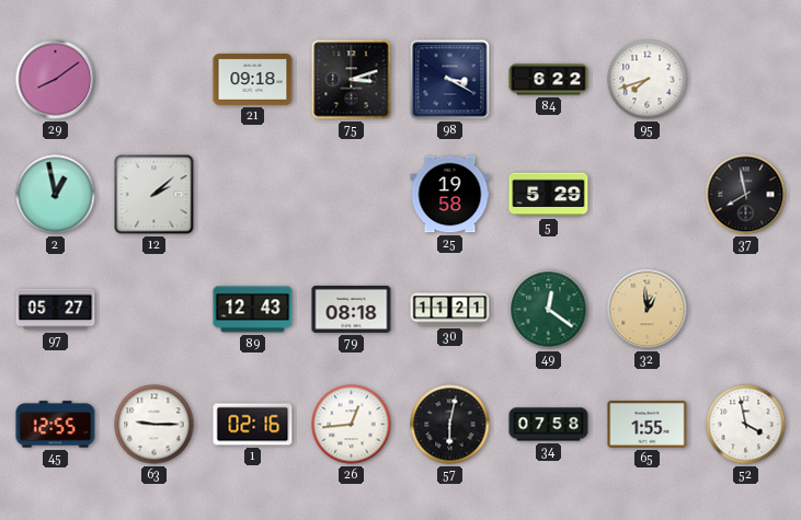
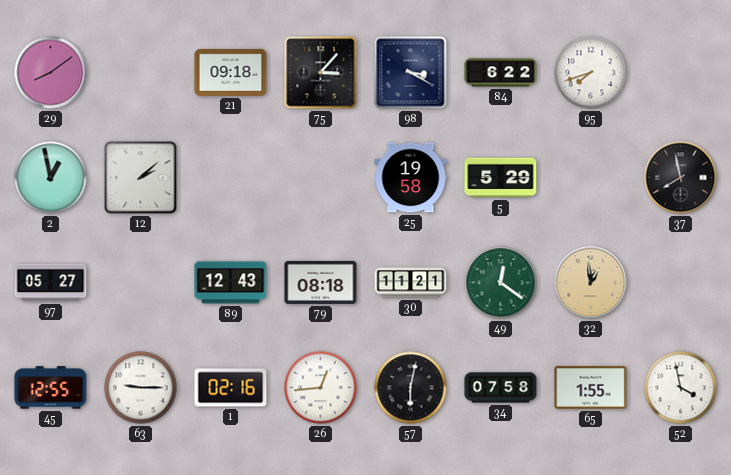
75: 3:12 -> 3:07 (321, 73)
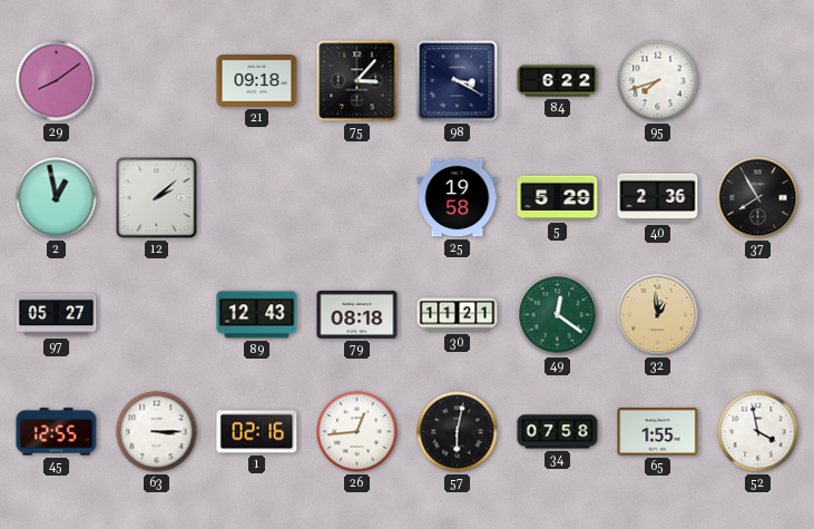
40: none -> 2:36 (658, 198)
37: 7:58 -> 7:55 (758, 198)
63: 9:15 -> 3:15 (157, 432)
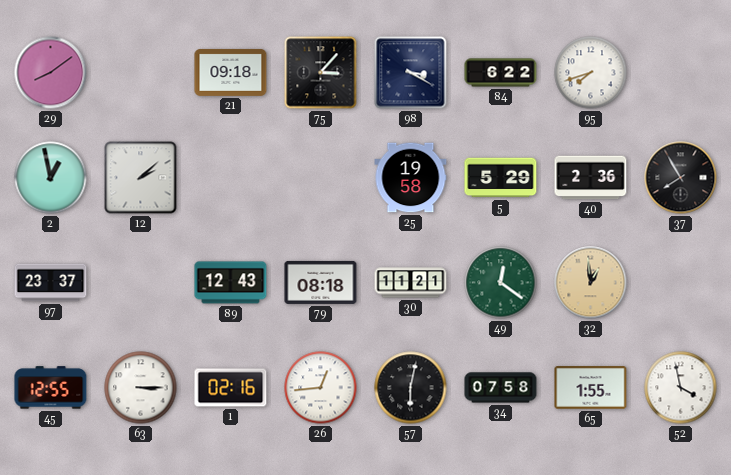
97: 05:27 -> 23:37 (51, 283)
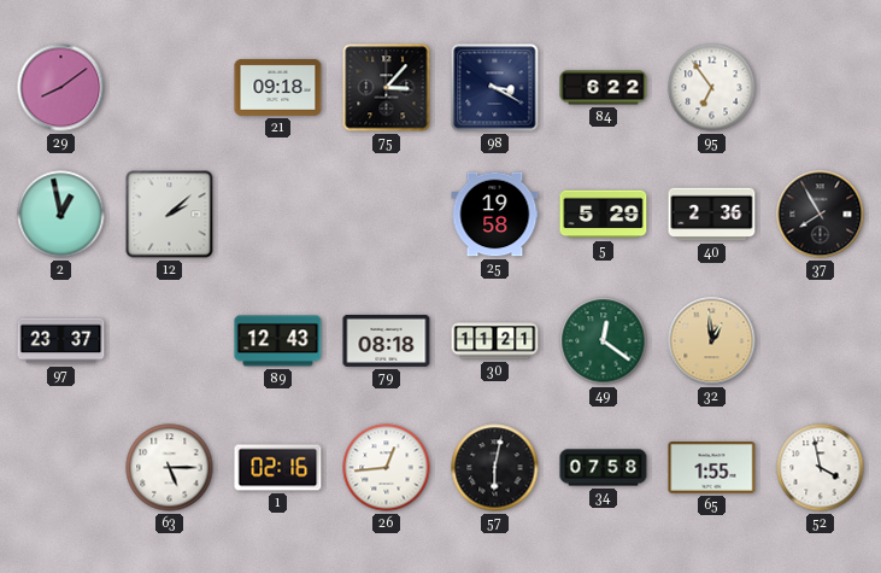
95: 7:42 -> 6:54 (712, 88)
45: 12:55 -> none (51, 388)
63: 3:15 -> 5:15 (170, 468)
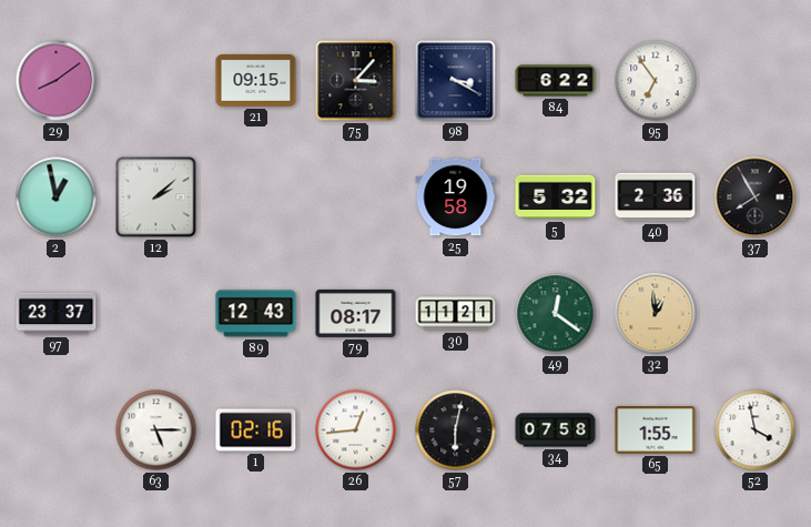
21: 09:18 -> 09:15 (256, 80)
5: 5:29 -> 5:32 (556, 197)
79: 08:18 -> 08:17 (356, 313)
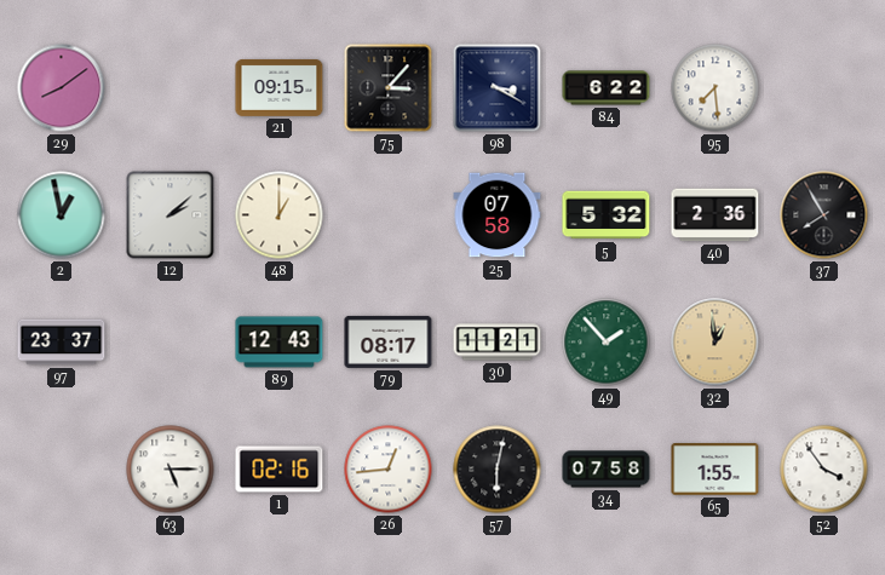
95: 6:54 -> 7:29 (716, 88)
48: none -> 1:00 (280, 215)
25: 19:58 -> 07:58 (498, 215)
49: 12:21 -> 1:53 (607, 343)
52: 3:58 -> 3:54 (824, 470)
